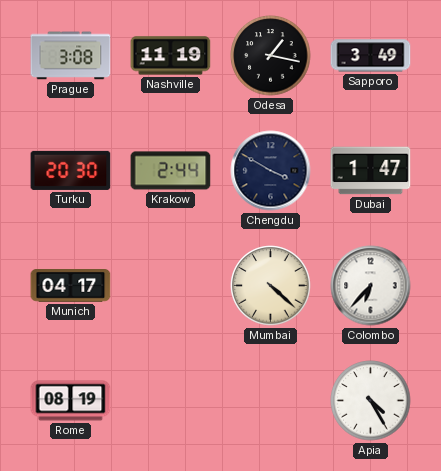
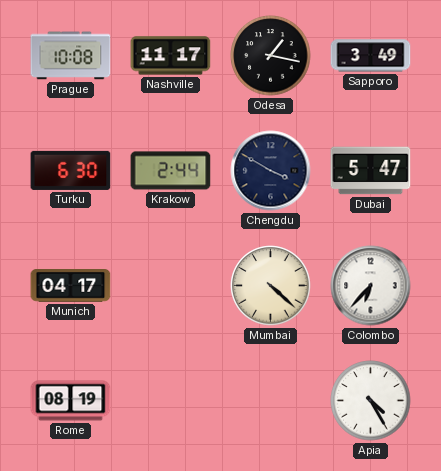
Prague: 3:08 -> 10:08 (71, 56)
Nashville: 11:19 -> 11:17 (171, 56)
Turku: 20:30 -> 6:30 (71, 170)
Dubai: 1:47 -> 5:47 (371, 171)
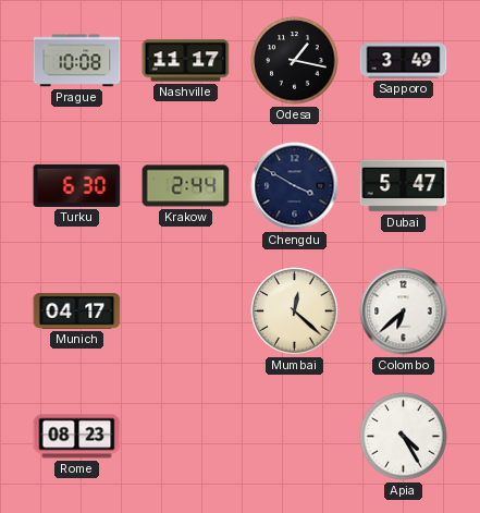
Mumbai: 4:22 -> 12:22 (295, 312)
Colombo: 6:37 -> 6:38 (404, 312)
Rome: 08:19 -> 08:23 (77, 437)
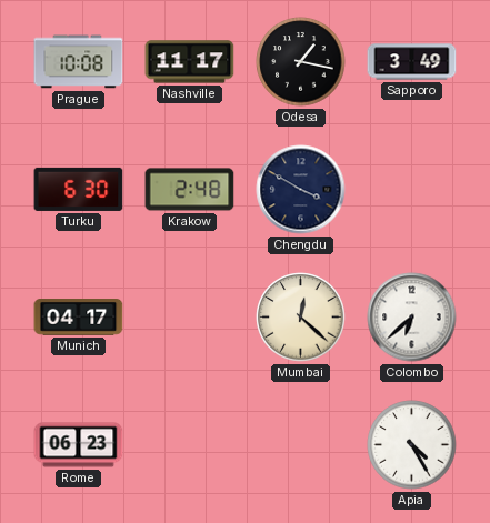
Krakow: 2:44 -> 2:48 (190, 190)
Dubai: 5:47 -> none (404, 186)
Rome: 08:23 -> 06:23 (79, 445)
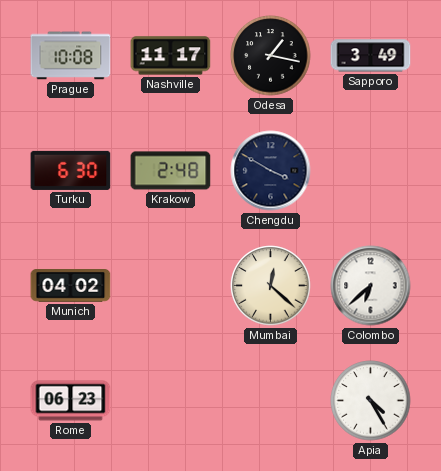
Munich: 04:17 -> 04:02 (71, 286)
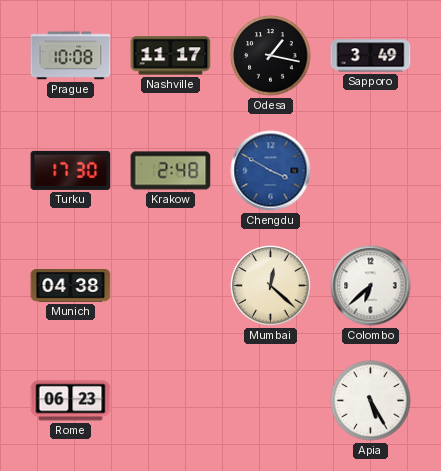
Turku: 6:30 -> 17:30 (71, 170)
Chengdu dial: navy -> blue (271, 171)
Munich: 04:02 -> 04:38 (71, 286)
Apia: 4:25 -> 5:25 (371, 401)
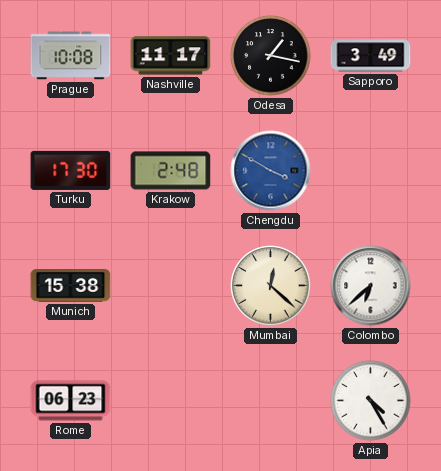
Munich: 04:38 -> 15:38 (71, 286)
Apia: 5:25 -> 4:25 (371, 401)
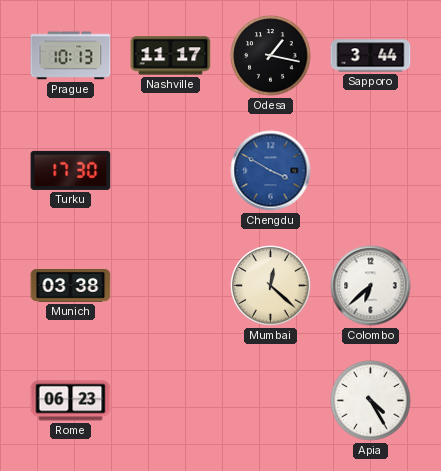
Prague: 10:08 -> 10:13 (71, 56)
Sapporo: 3:49 -> 3:44 (371, 56)
Krakow: 2:48 -> none (171, 171)
Munich: 15:38 -> 03:38 (71, 286)
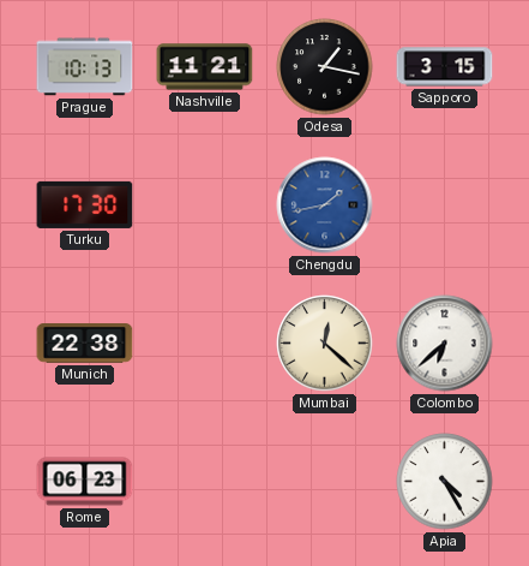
Nashville: 11:17 -> 11:21 (205, 67)
Sapporo: 3:44 -> 3:15 (445, 67)
Chengdu: 3:50 -> 1:43 (325, 205)
Munich: 03:38 -> 22:38 (85, 344)
